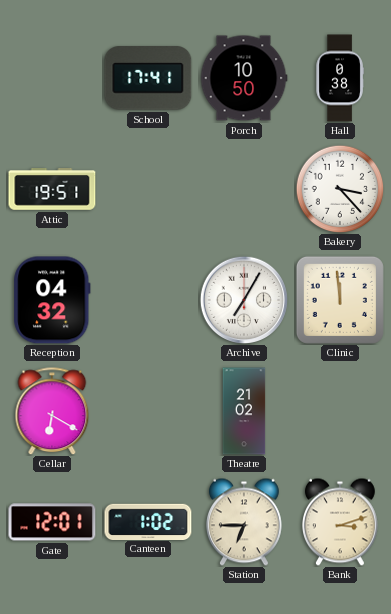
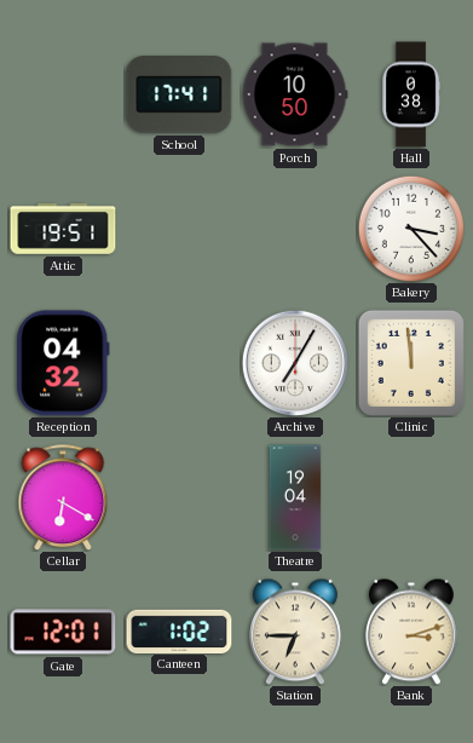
Theatre: 21:02 -> 19:04 (295, 497)
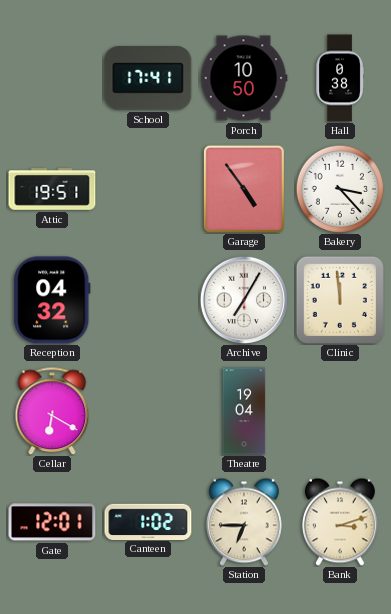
Garage: none -> 4:54 (244, 189)
